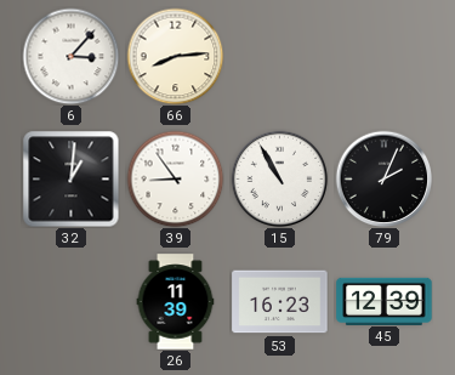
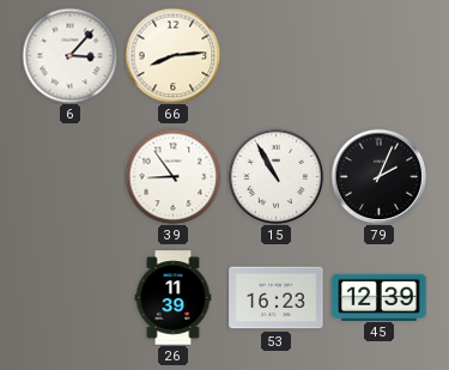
32: 1:01 -> none (70, 178)
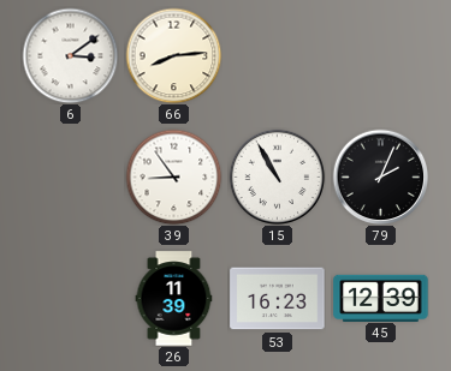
6: 3:07 -> 3:09 (70, 55)
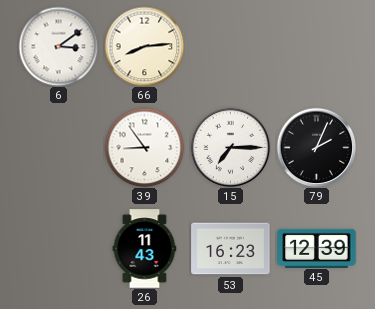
15: 10:55 -> 7:15 (230, 147)
26: 11:39 -> 11:43 (145, 249)
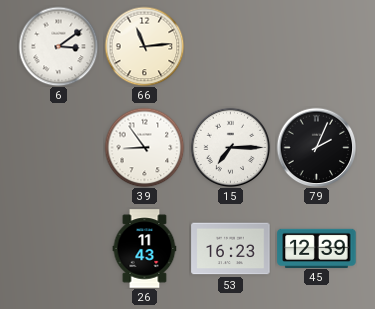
66: 8:14 -> 11:14 (144, 46)
